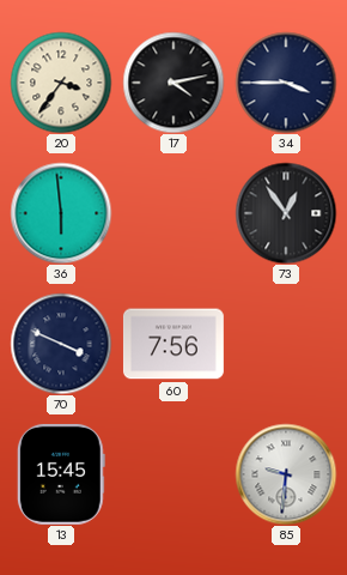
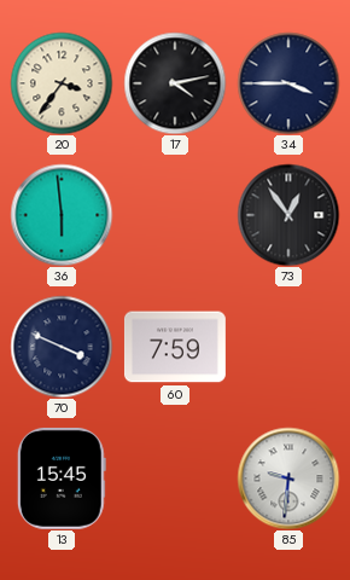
60: 7:56 -> 7:59 (175, 347)
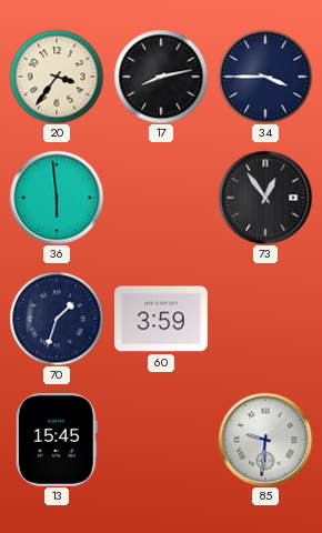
17: 4:13 -> 8:13 (161, 77)
70: 3:49 -> 1:33 (57, 319)
60: 7:59 -> 3:59 (161, 319)
